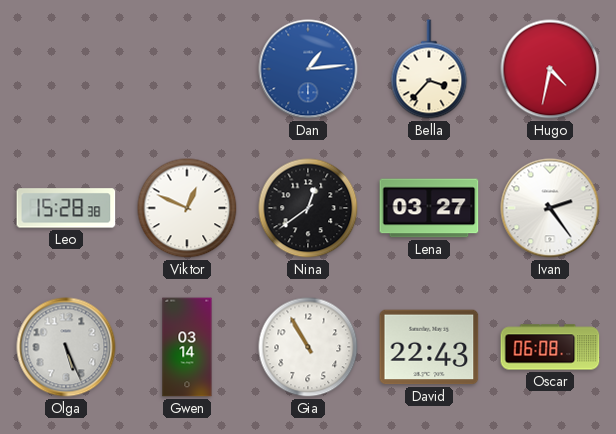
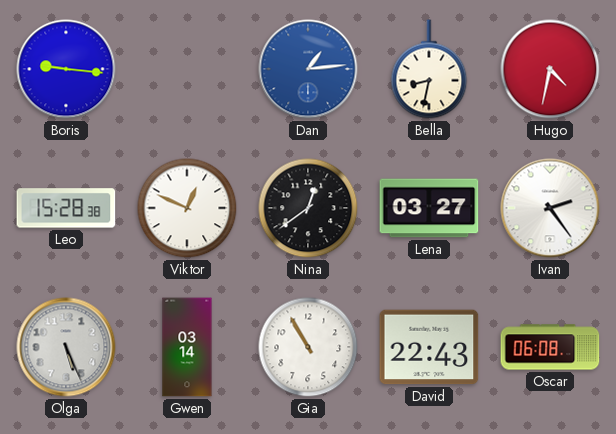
Boris: none -> 9:16 (66, 69)
Bella: 3:37 -> 8:32 (429, 69)
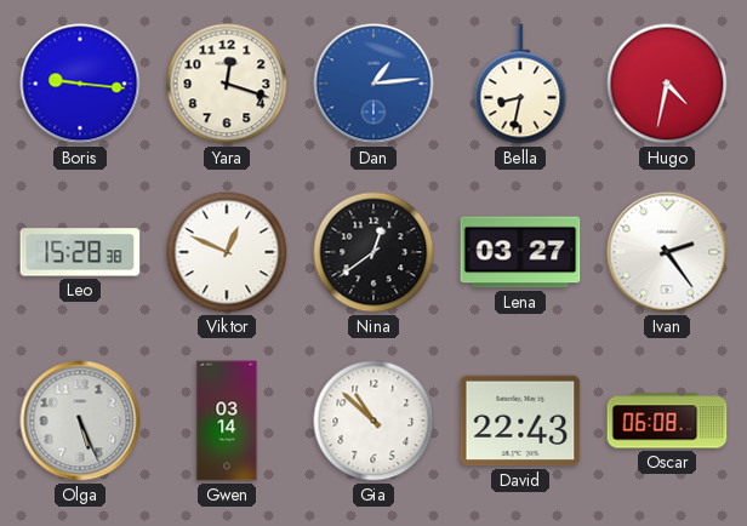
Yara: none -> 12:18 (227, 84)
Gia: 10:55 -> 10:52 (373, 421)
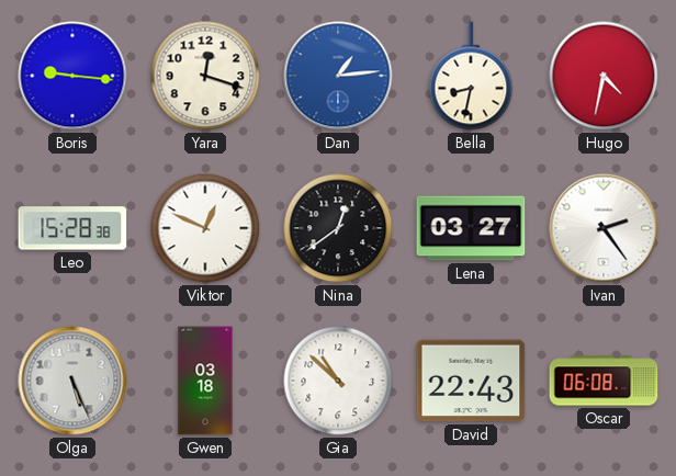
Gwen: 03:14 -> 03:18 (205, 381)
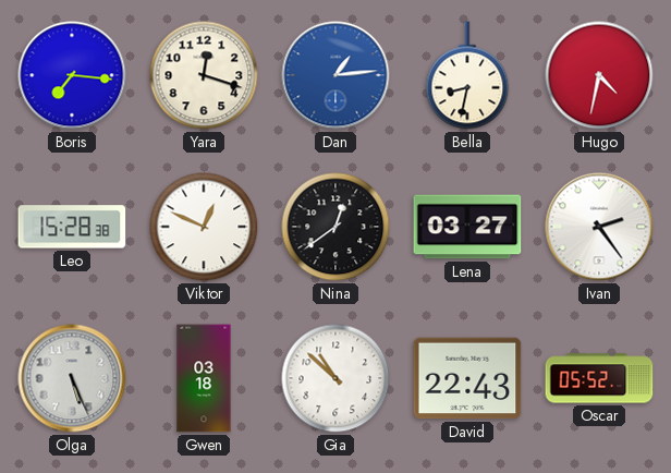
Boris: 9:16 -> 7:16 (72, 75)
Oscar: 06:08 -> 05:52 (599, 378)
